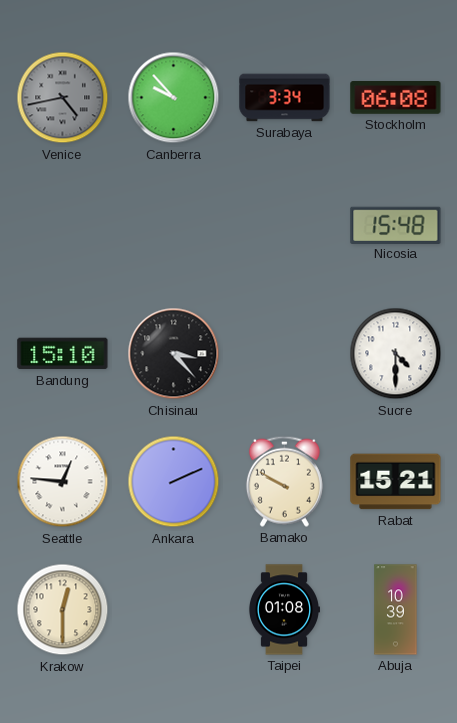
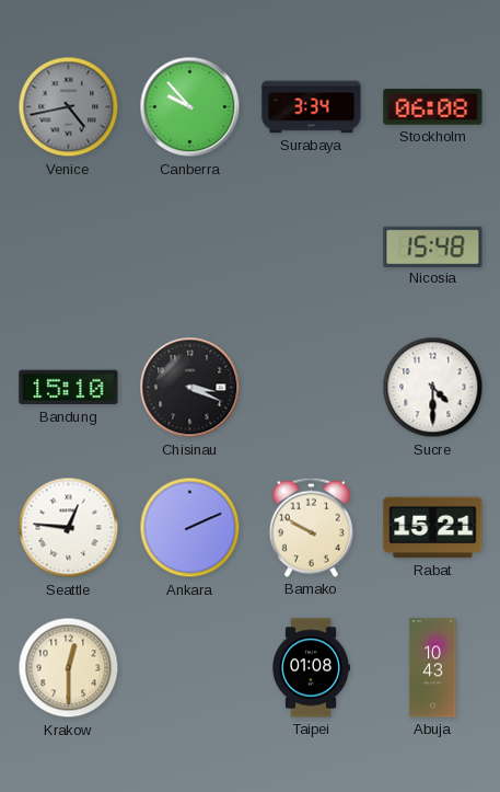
Chisinau: 3:23 -> 3:19 (190, 388)
Abuja: 10:39 -> 10:43 (433, 668)
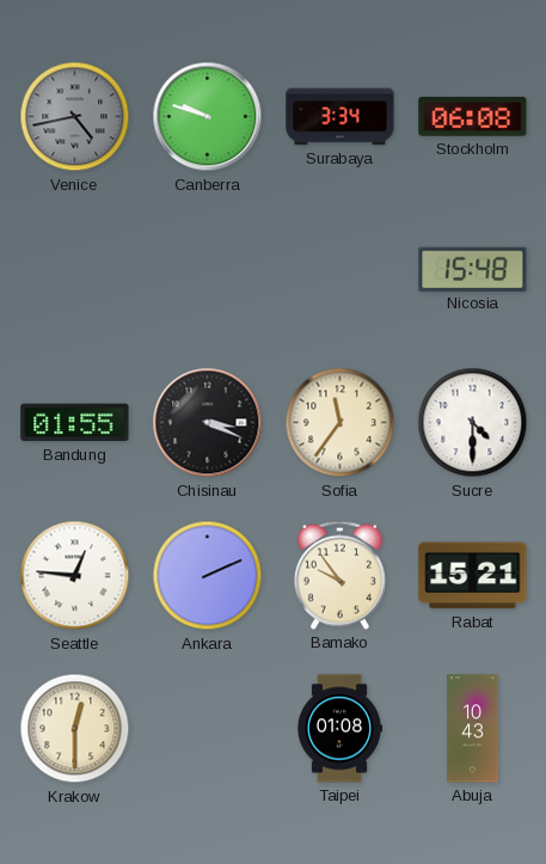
Canberra: 9:53 -> 9:48 (208, 117)
Bandung: 15:10 -> 01:55 (75, 423)
Sofia: none -> 11:36 (341, 423)
Bamako: 9:50 -> 9:54 (339, 575)
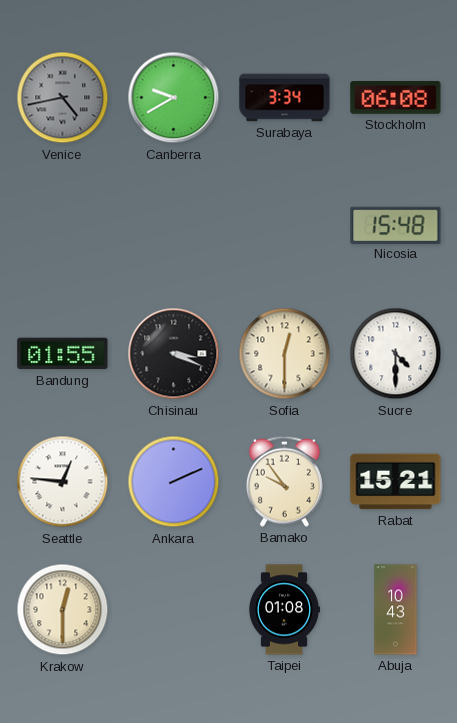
Canberra: 9:48 -> 9:40 (174, 98)
Sofia: 11:36 -> 12:30 (285, 354)
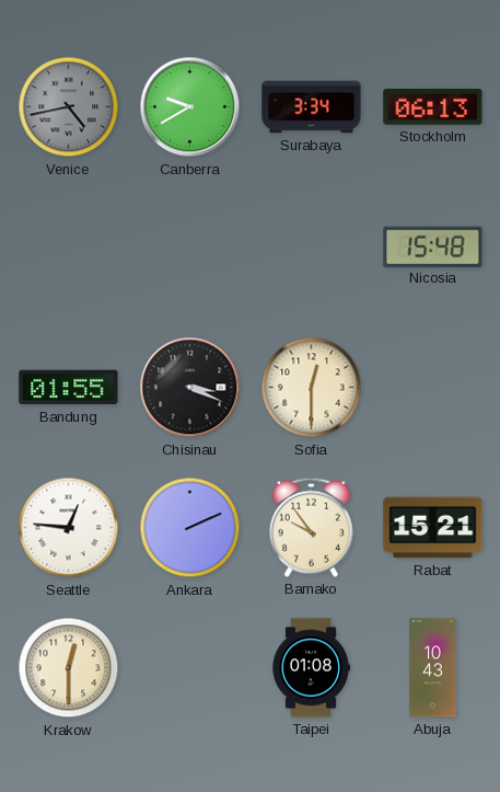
Stockholm: 06:08 -> 06:13 (433, 107)
Sucre: 4:30 -> none (396, 354)
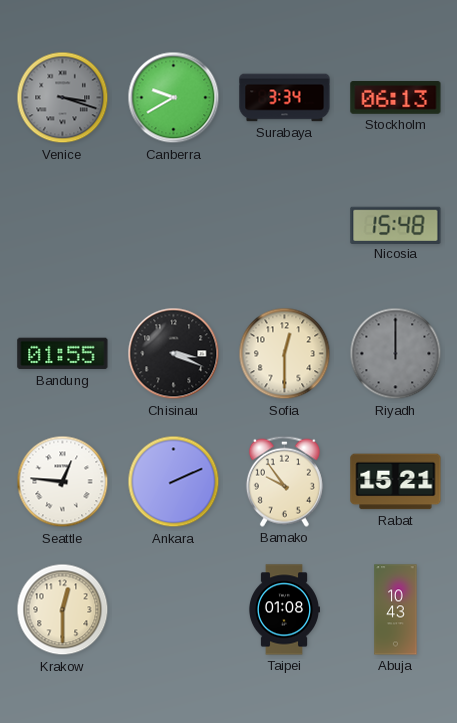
Venice: 4:43 -> 3:18 (63, 98)
Riyadh: none -> 12:00 (396, 354)
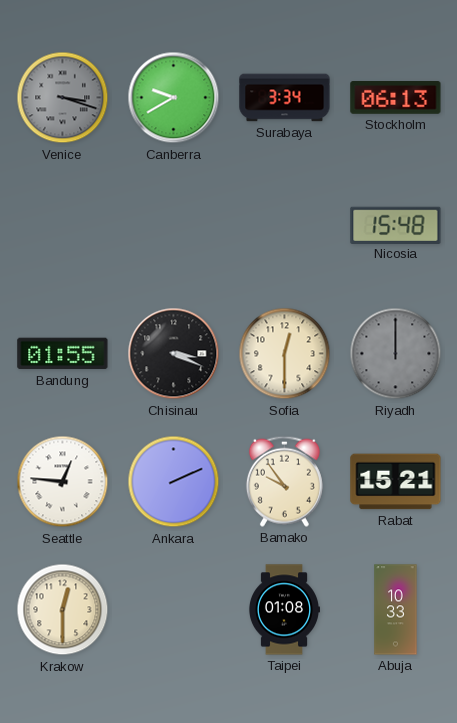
Abuja: 10:43 -> 10:33 (396, 610)
